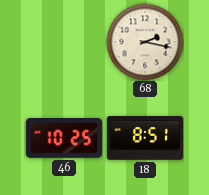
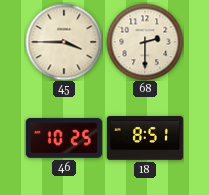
45: none -> 3:45 (64, 42)
68: 2:17 -> 2:30 (145, 42)
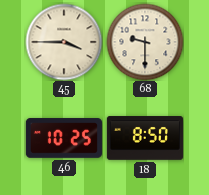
68: 2:30 -> 9:30 (145, 42)
18: 8:51 -> 8:50 (145, 138)
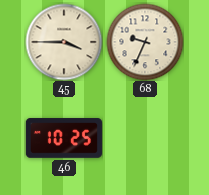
68: 9:30 -> 9:34 (145, 42)
18: 8:50 -> none (145, 138)
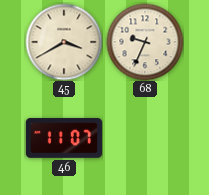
45: 3:45 -> 3:40 (64, 42)
46: 10:25 -> 11:07 (64, 138)
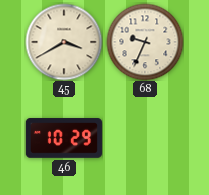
46: 11:07 -> 10:29 (64, 138)
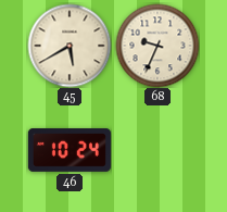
45: 3:40 -> 5:40 (70, 46)
46: 10:29 -> 10:24 (70, 150)
